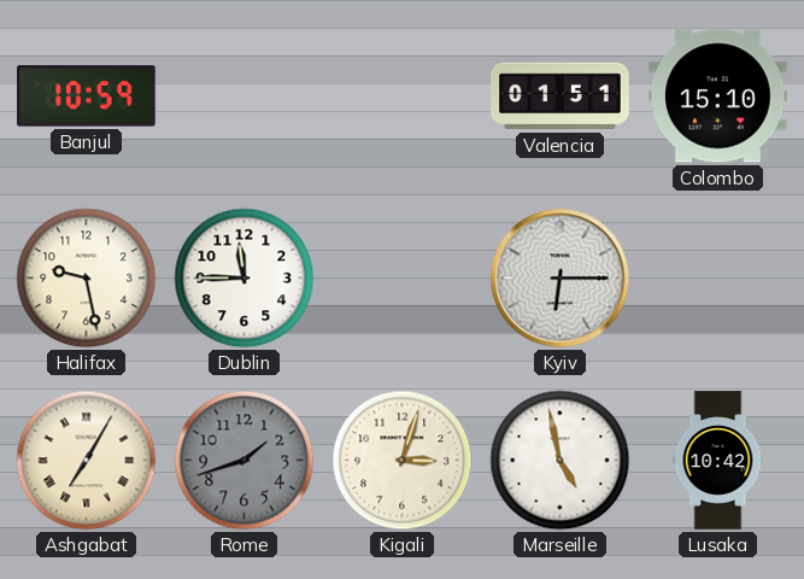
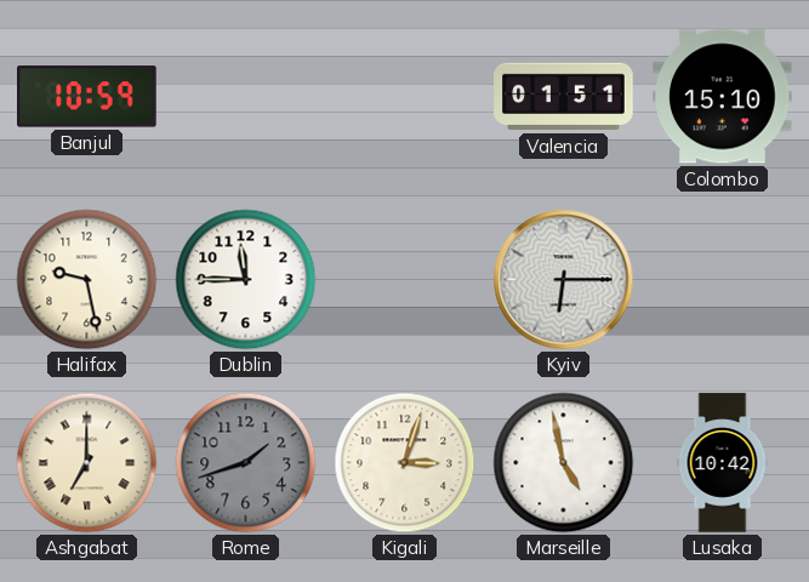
Ashgabat: 7:05 -> 7:00 (87, 463)
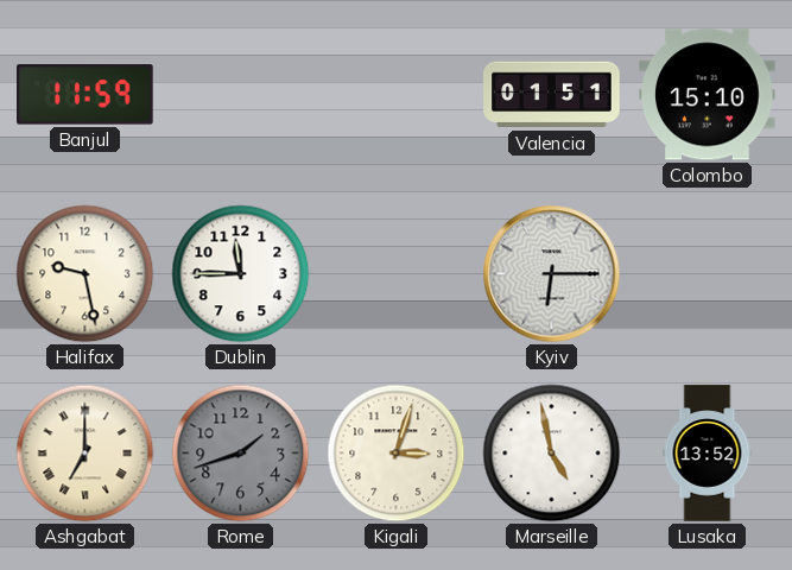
Banjul: 10:59 -> 11:59 (85, 95)
Lusaka: 10:42 -> 13:52 (708, 454)
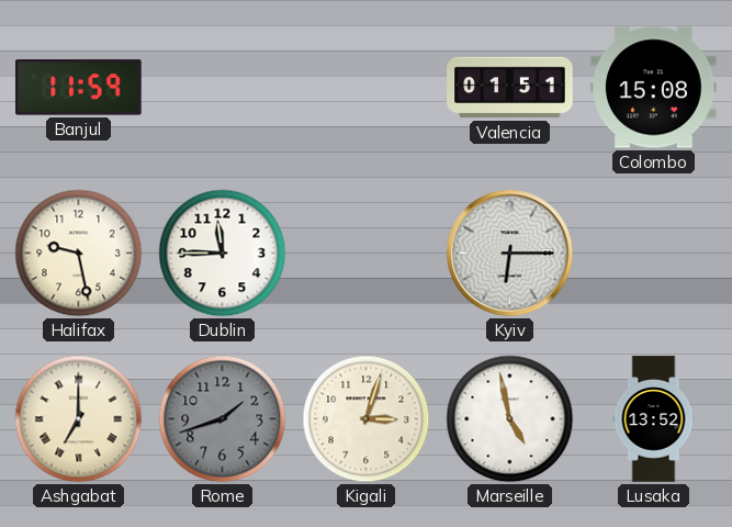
Colombo: 15:10 -> 15:08 (654, 88)
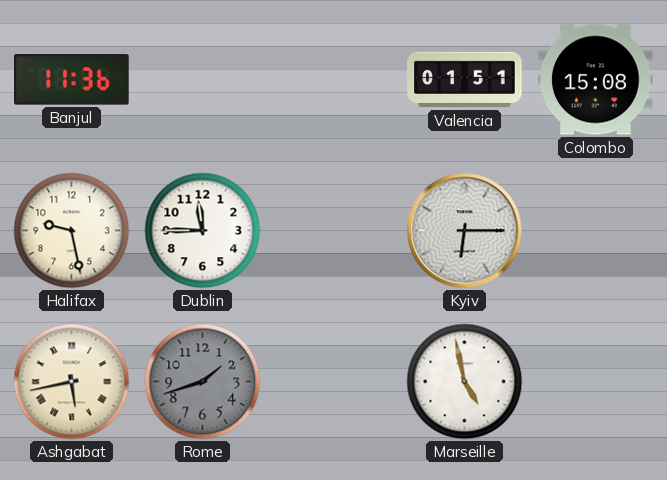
Banjul: 11:59 -> 11:36 (72, 80)
Ashgabat: 7:00 -> 5:43 (72, 382)
Kigali: 3:03 -> none (367, 419)
Lusaka: 13:52 -> none (654, 419)
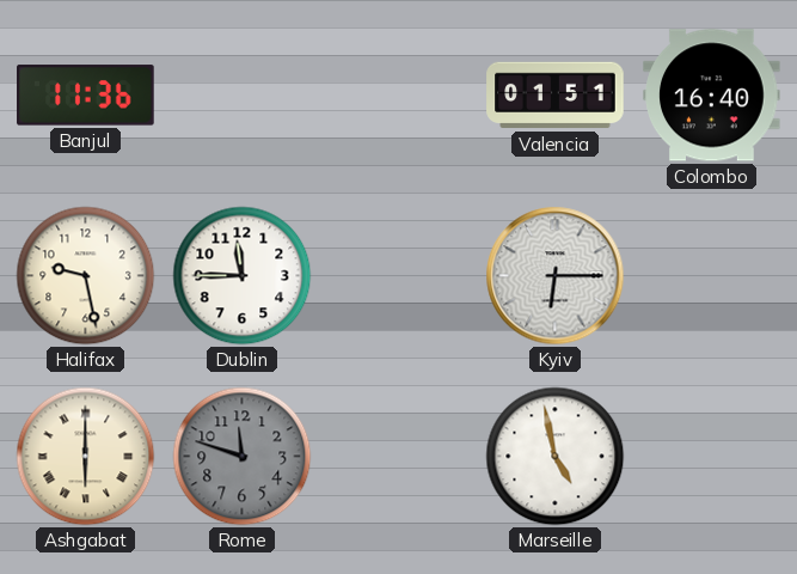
Colombo: 15:08 -> 16:40 (712, 96)
Ashgabat: 5:43 -> 6:00 (86, 457)
Rome: 1:42 -> 11:48 (243, 457)
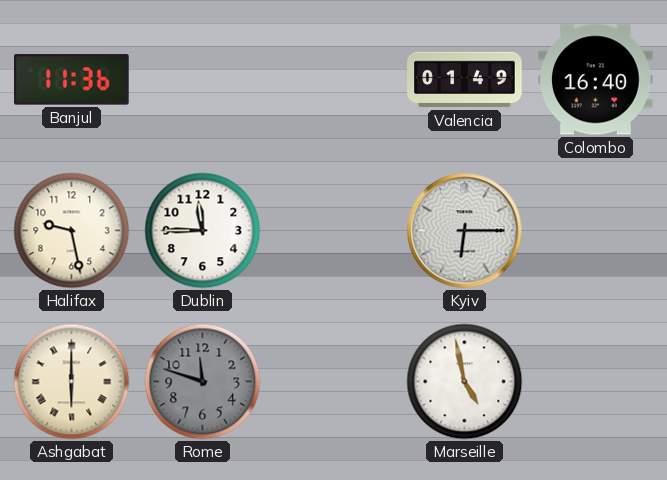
Valencia: 01:51 -> 01:49 (465, 80)
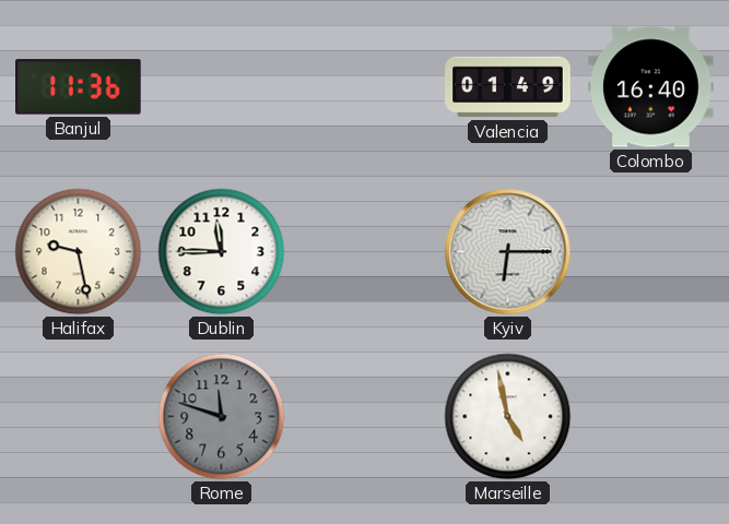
Ashgabat: 6:00 -> none (72, 382)
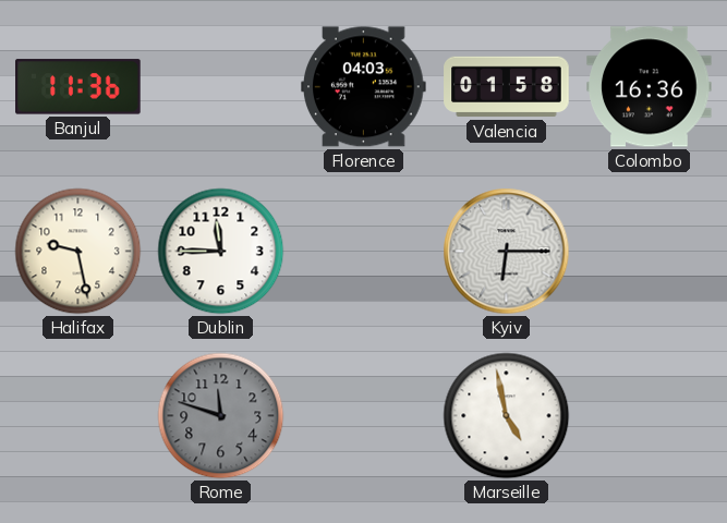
Florence: none -> 04:03 (364, 87)
Valencia: 01:49 -> 01:58 (507, 87)
Colombo: 16:40 -> 16:36 (650, 87)
